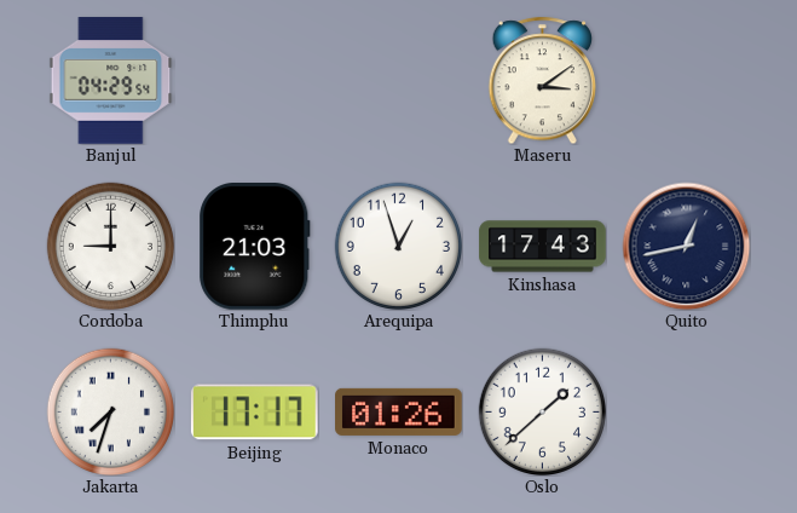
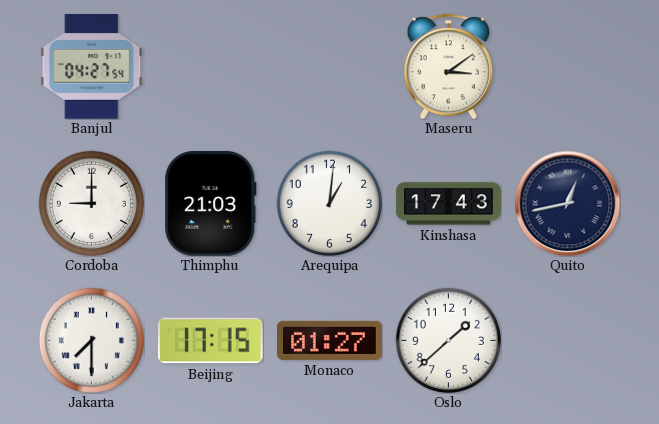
Banjul: 04:29 -> 04:27 (92, 67)
Arequipa: 12:57 -> 1:01 (329, 203)
Jakarta: 7:33 -> 7:30 (91, 340)
Beijing: 17:17 -> 17:15 (210, 341)
Monaco: 01:26 -> 01:27 (330, 340)
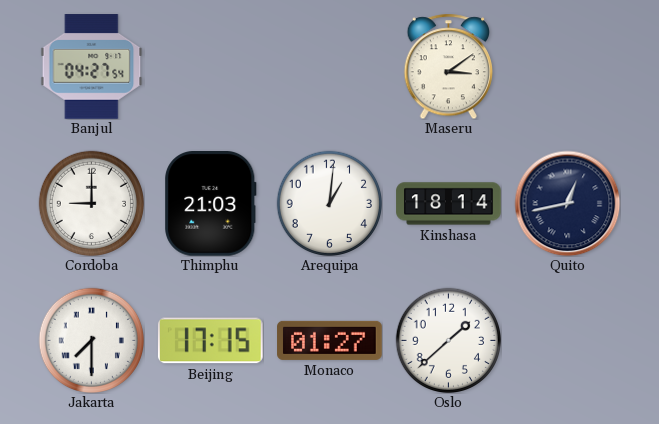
Kinshasa: 17:43 -> 18:14 (449, 204)
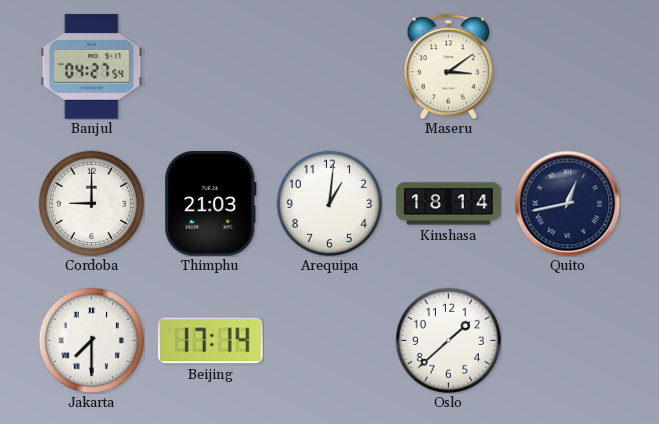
Beijing: 17:15 -> 17:14 (210, 341)
Monaco: 01:27 -> none (330, 340)
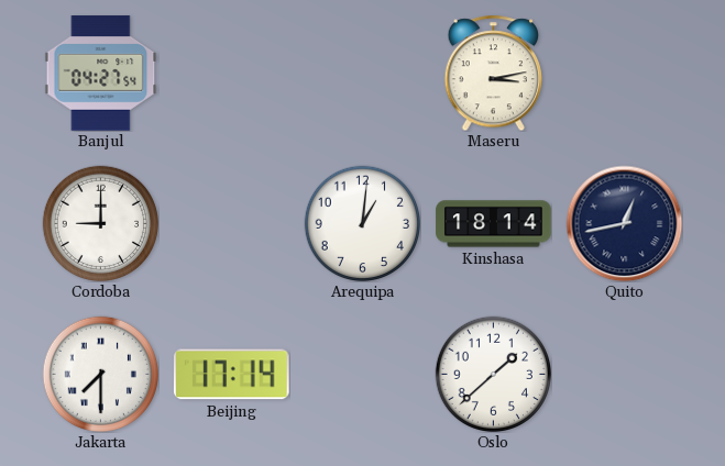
Maseru: 3:09 -> 3:13 (493, 73)
Thimphu: 21:03 -> none (211, 204)
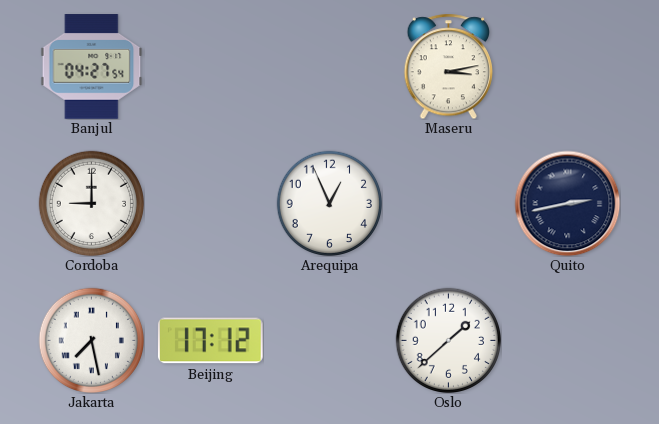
Arequipa: 1:01 -> 12:56 (329, 203)
Kinshasa: 18:14 -> none (494, 224)
Quito: 12:43 -> 2:43 (567, 203)
Jakarta: 7:30 -> 7:28 (91, 340)
Beijing: 17:14 -> 17:12 (210, 341)
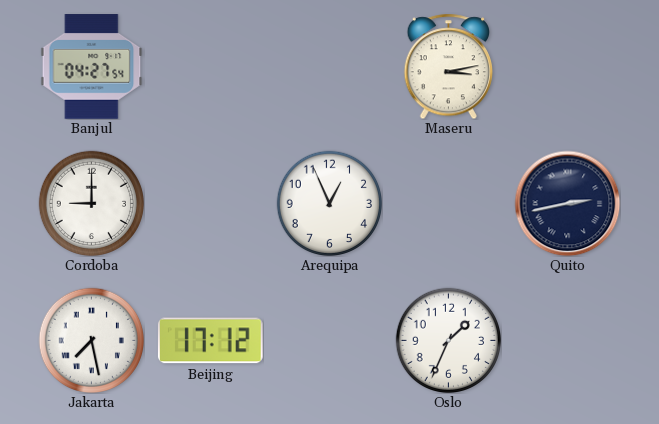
Oslo: 1:38 -> 1:34 (448, 340)
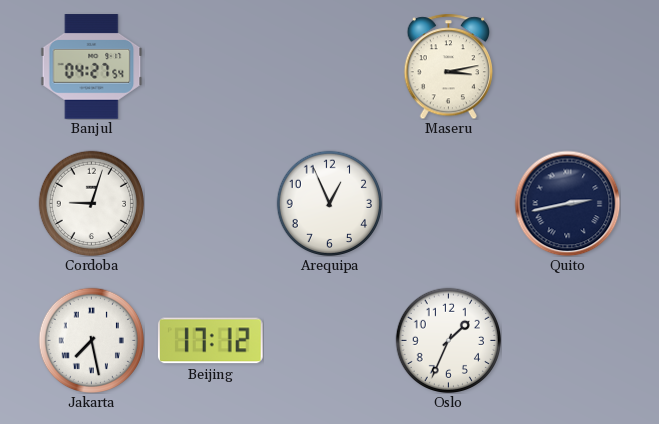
Cordoba: 9:00 -> 9:03 (91, 203)
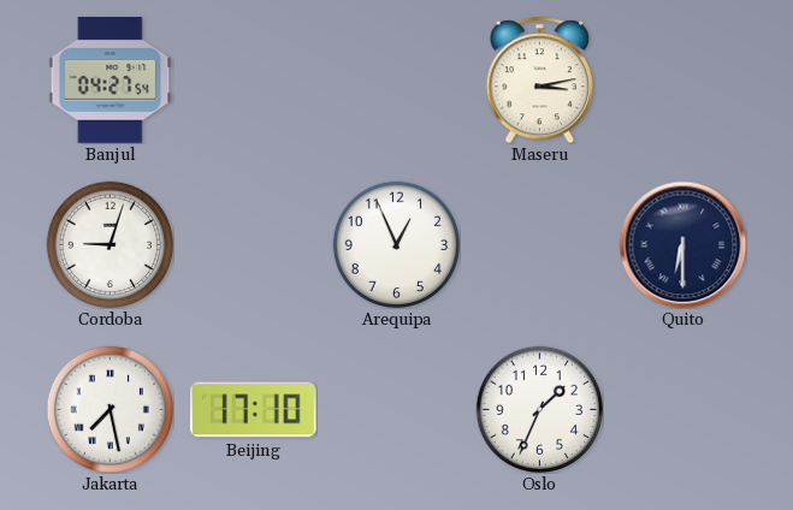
Quito: 2:43 -> 6:30 (682, 244)
Beijing: 17:12 -> 17:10 (253, 410)
